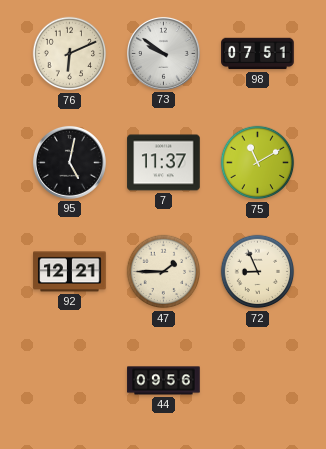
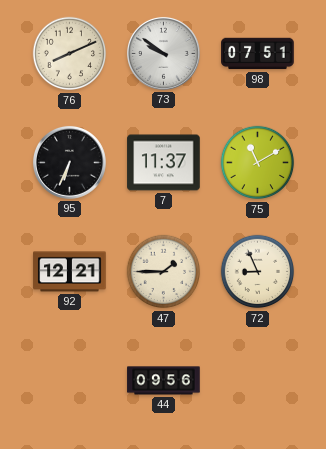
76: 6:11 -> 8:11 (70, 54)
95: 5:02 -> 6:34 (69, 162)
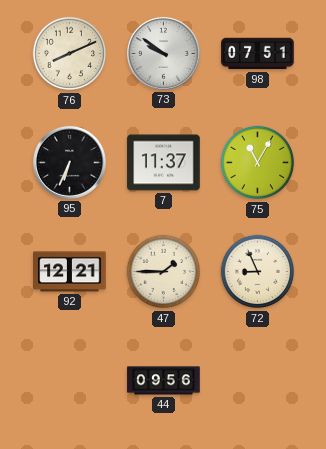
75: 11:10 -> 11:05 (258, 163)
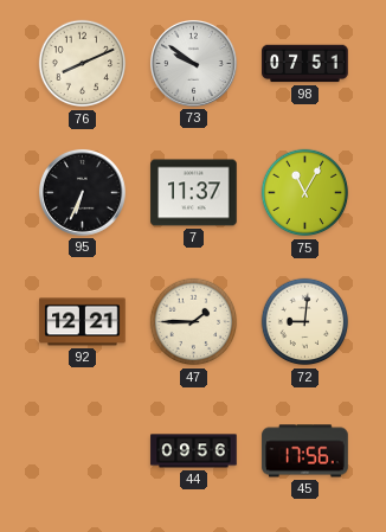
72: 8:56 -> 9:01 (305, 322)
45: none -> 17:56 (305, 451)
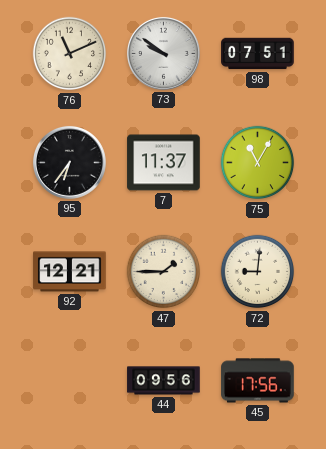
76: 8:11 -> 11:11 (70, 54)
95: 6:34 -> 6:36 (69, 162)
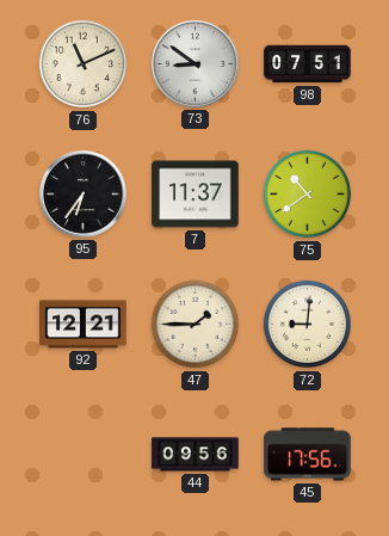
73: 9:51 -> 8:51 (194, 63)
75: 11:05 -> 10:39 (308, 195)
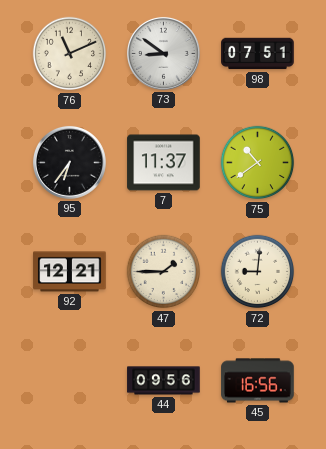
45: 17:56 -> 16:56 (258, 381)
